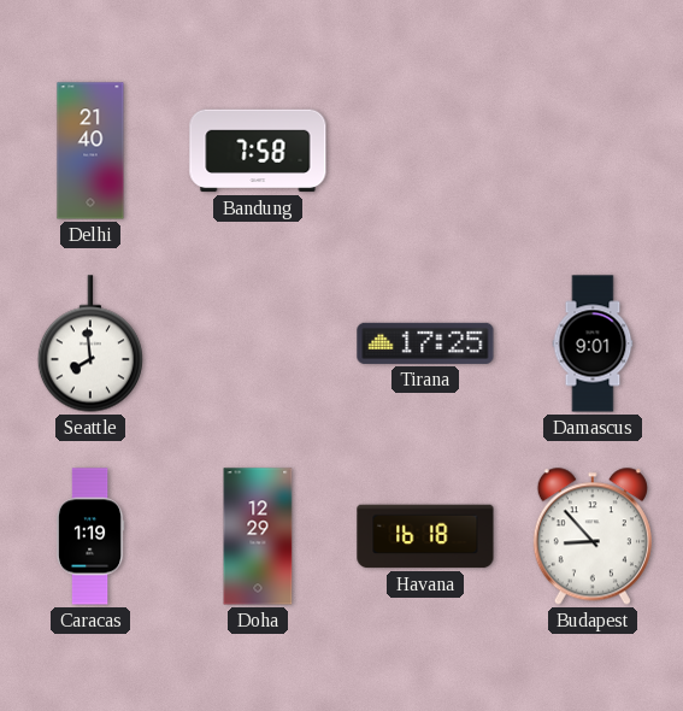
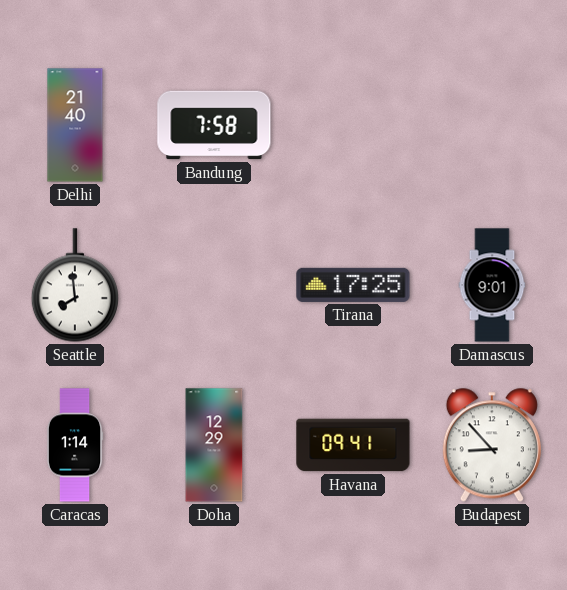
Caracas: 1:19 -> 1:14 (75, 445)
Havana: 16:18 -> 09:41 (353, 445)
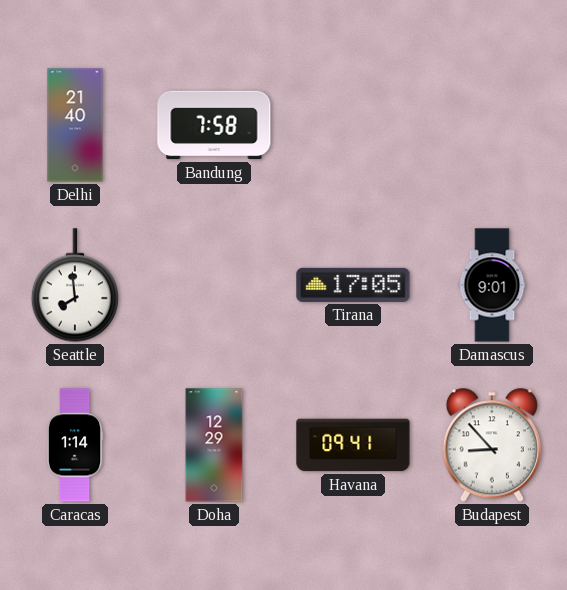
Tirana: 17:25 -> 17:05 (353, 285)
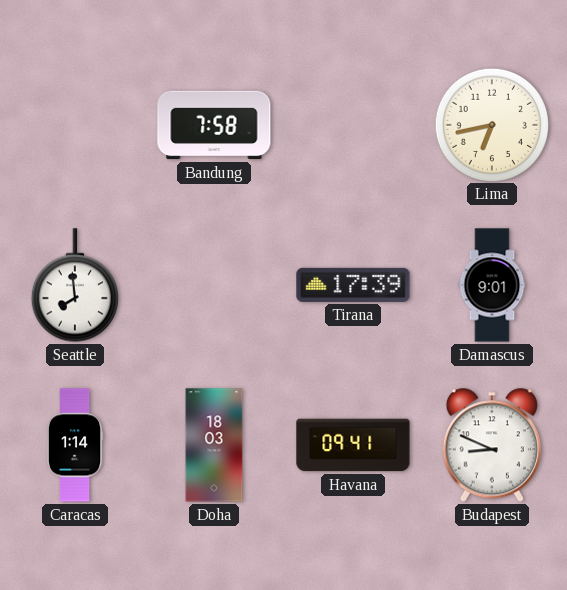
Delhi: 21:40 -> none (75, 125)
Lima: none -> 6:43 (491, 124)
Tirana: 17:05 -> 17:39 (353, 285)
Doha: 12:29 -> 18:03 (214, 445)
Budapest: 8:53 -> 8:49 (492, 445)
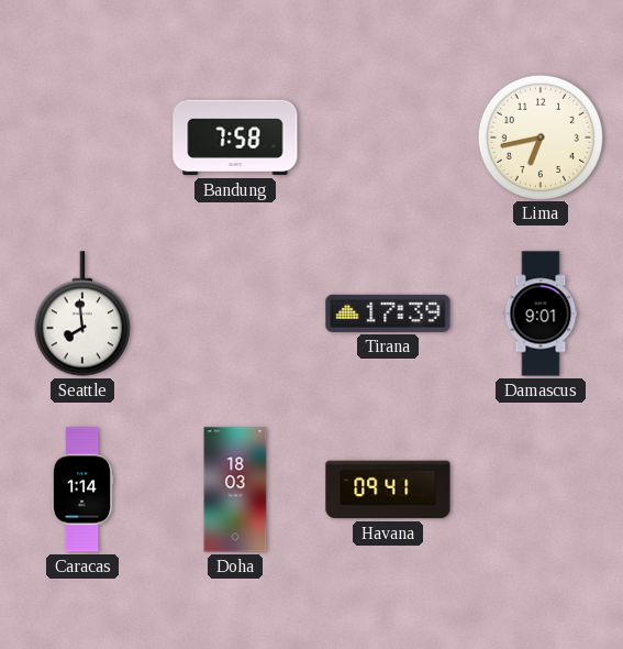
Budapest: 8:49 -> none (492, 445)
